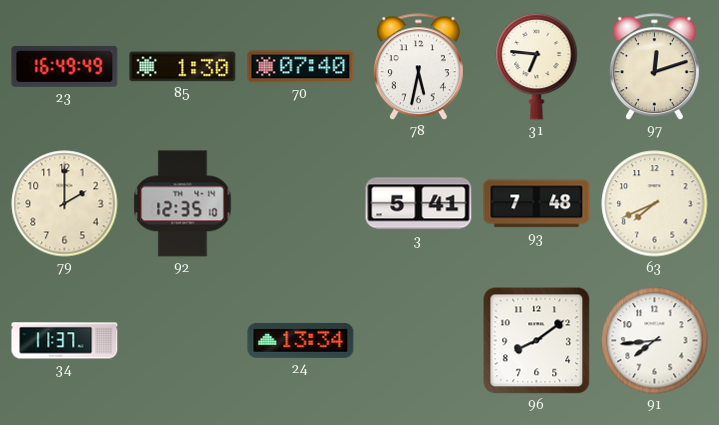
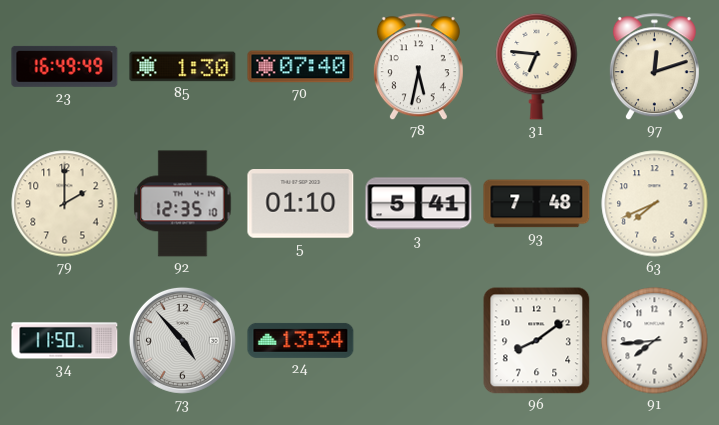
5: none -> 01:10 (301, 204)
34: 11:37 -> 11:50 (65, 341)
73: none -> 4:53 (182, 340)
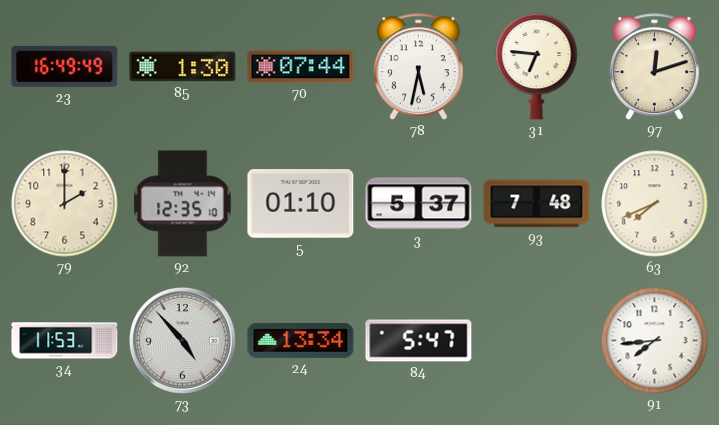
70: 07:40 -> 07:44 (301, 67)
3: 5:41 -> 5:37 (419, 204)
34: 11:50 -> 11:53 (65, 341)
84: none -> 5:47 (419, 341)
96: 8:09 -> none (537, 341)
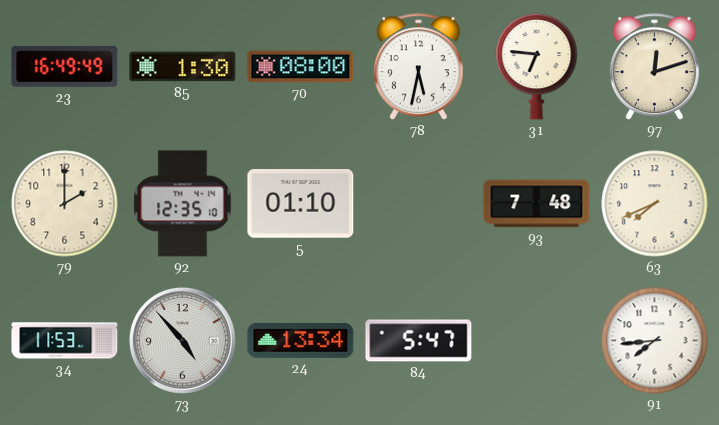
70: 07:44 -> 08:00 (301, 67)
3: 5:37 -> none (419, 204)
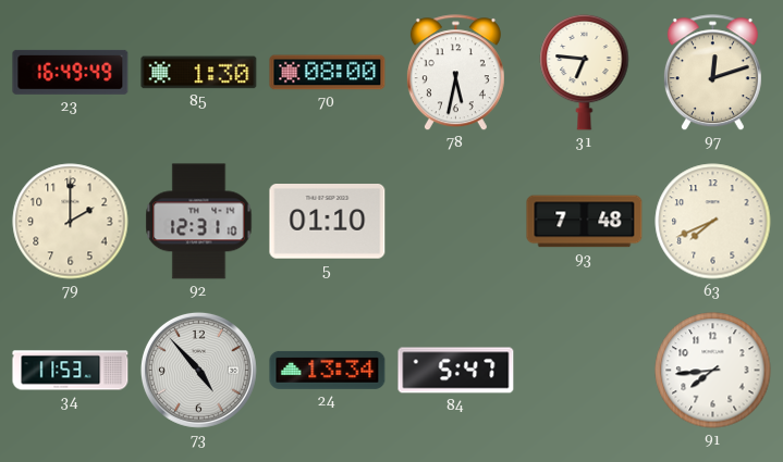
92: 12:35 -> 12:31 (199, 222)
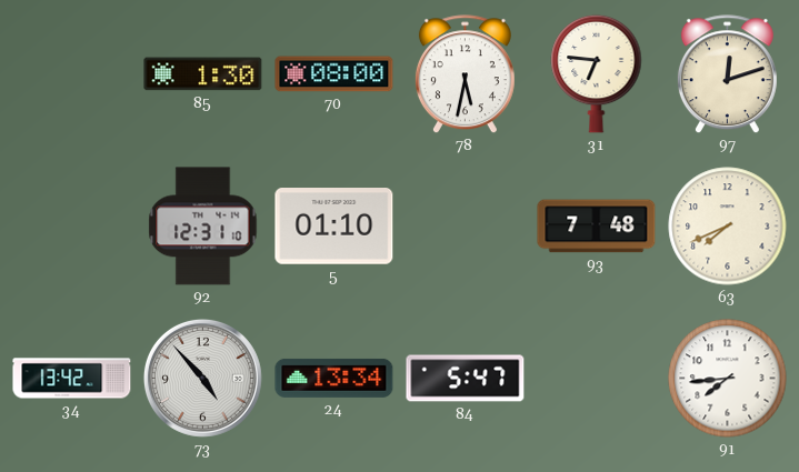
23: 16:49 -> none (71, 72)
79: 2:00 -> none (71, 222)
34: 11:53 -> 13:42 (72, 379)
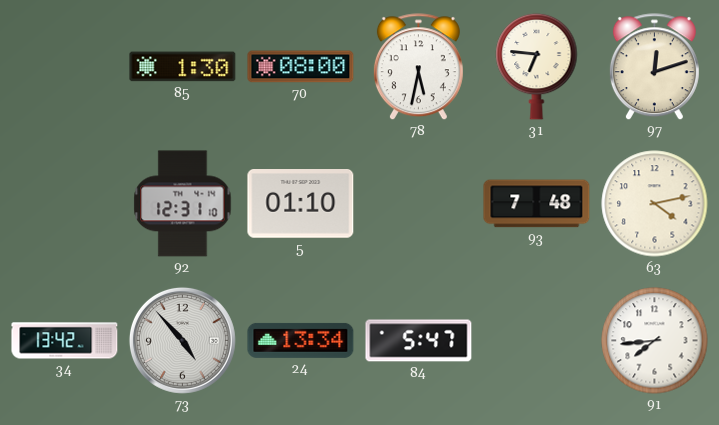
63: 7:41 -> 4:13 (655, 204)
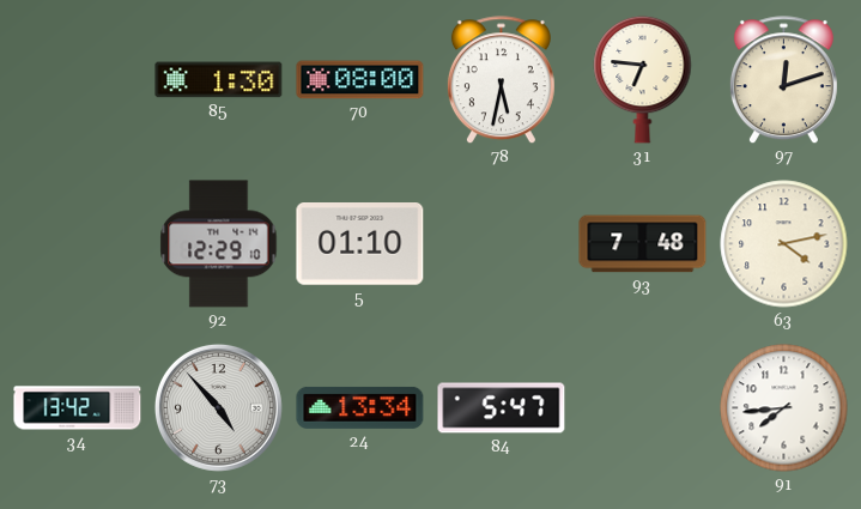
92: 12:31 -> 12:29 (219, 244)
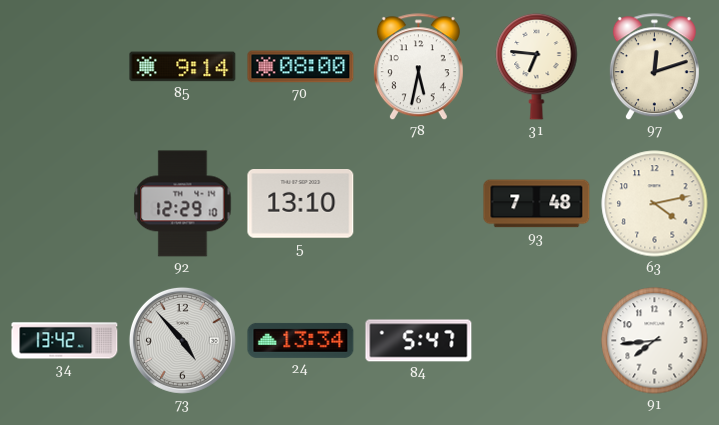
85: 1:30 -> 9:14 (183, 67)
5: 01:10 -> 13:10 (301, 204)
